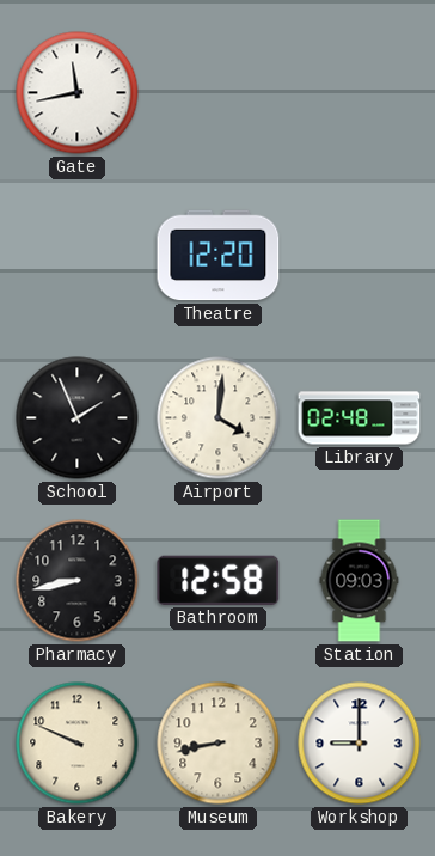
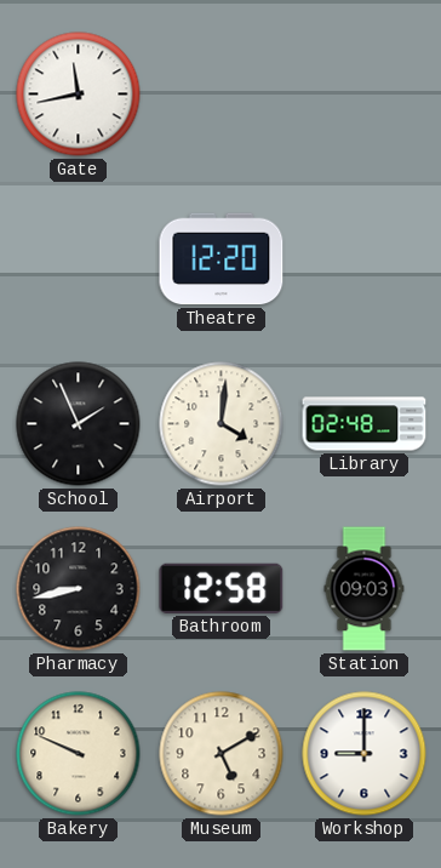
Museum: 8:43 -> 5:10 (222, 754)
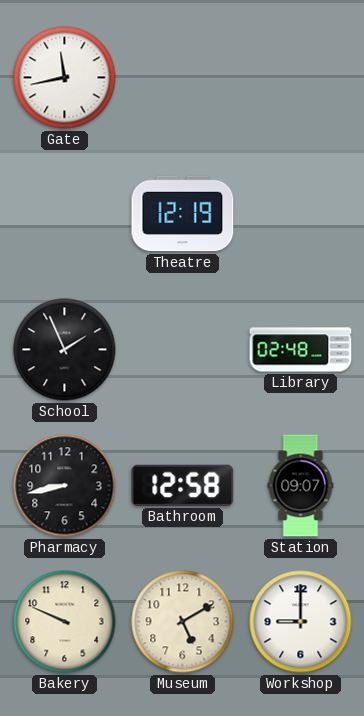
Theatre: 12:20 -> 12:19 (183, 214)
Airport: 4:01 -> none (222, 424)
Station: 09:03 -> 09:07 (301, 486)
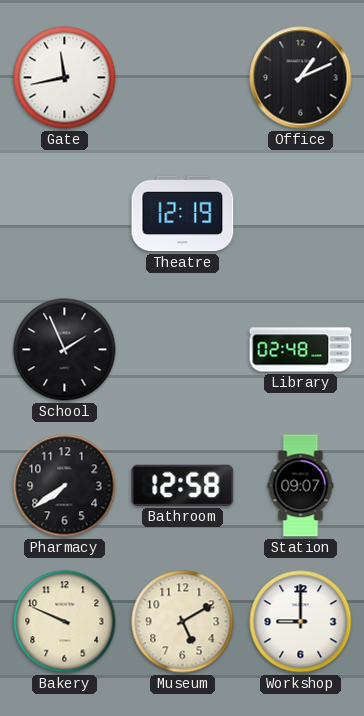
Office: none -> 1:11 (301, 78)
Pharmacy: 8:43 -> 7:39 (65, 486)
